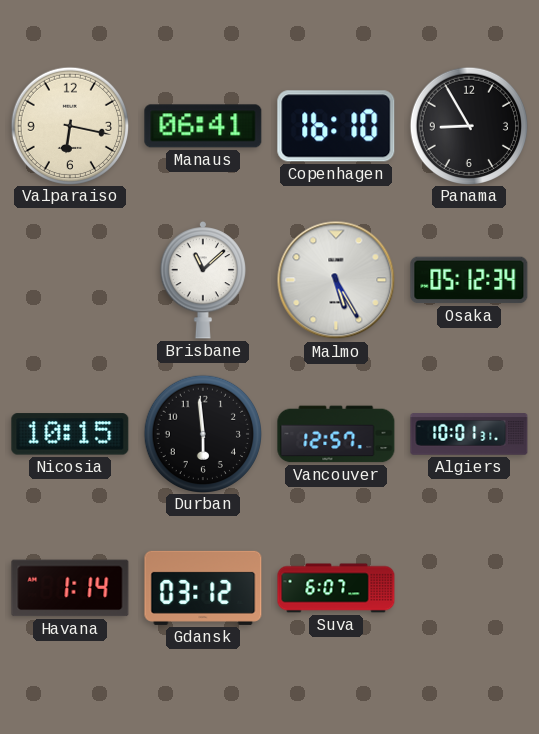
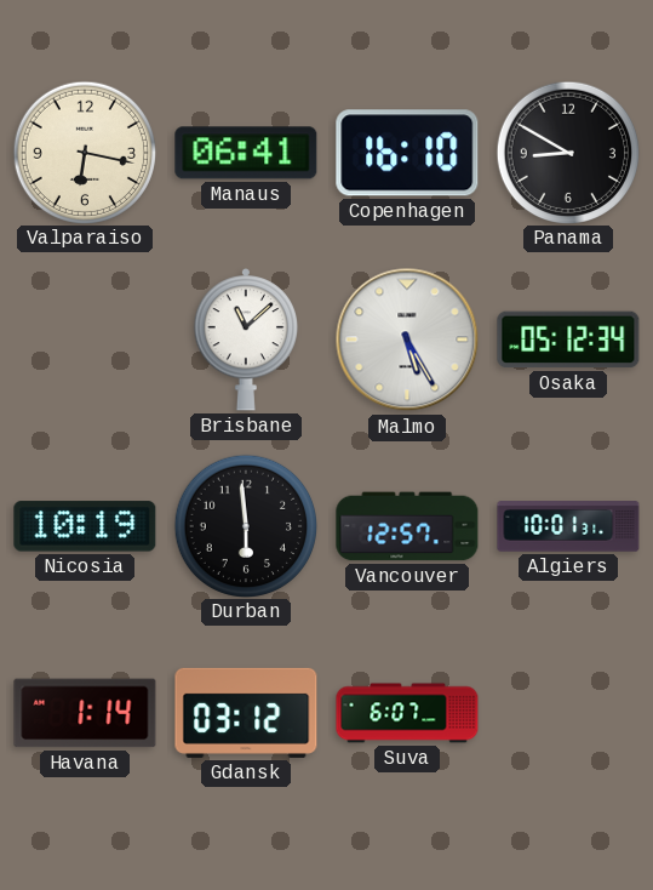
Panama: 8:55 -> 8:50 (567, 152)
Nicosia: 10:15 -> 10:19 (85, 526)
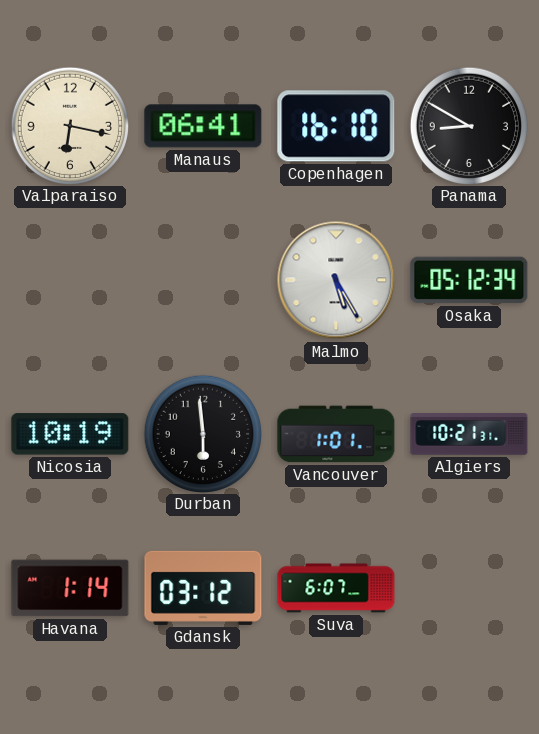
Brisbane: 11:08 -> none (246, 341)
Vancouver: 12:57 -> 1:01 (336, 434)
Algiers: 10:01 -> 10:21 (469, 434)
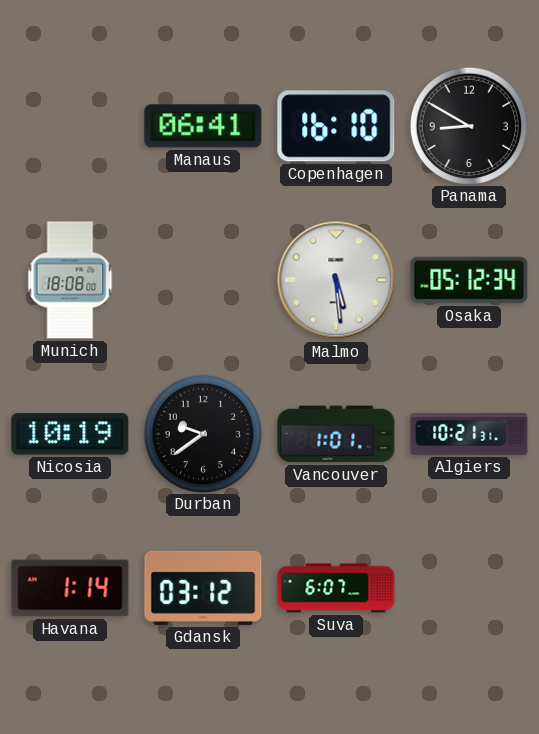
Valparaiso: 6:17 -> none (69, 125)
Munich: none -> 18:08 (70, 280)
Malmo: 5:25 -> 5:29 (336, 280)
Durban: 5:59 -> 9:39 (202, 433)
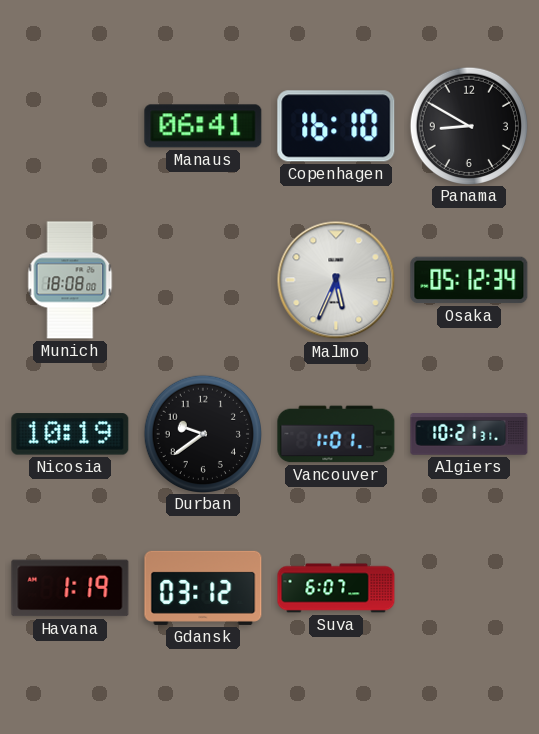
Malmo: 5:29 -> 5:34 (336, 280)
Havana: 1:14 -> 1:19 (70, 588)
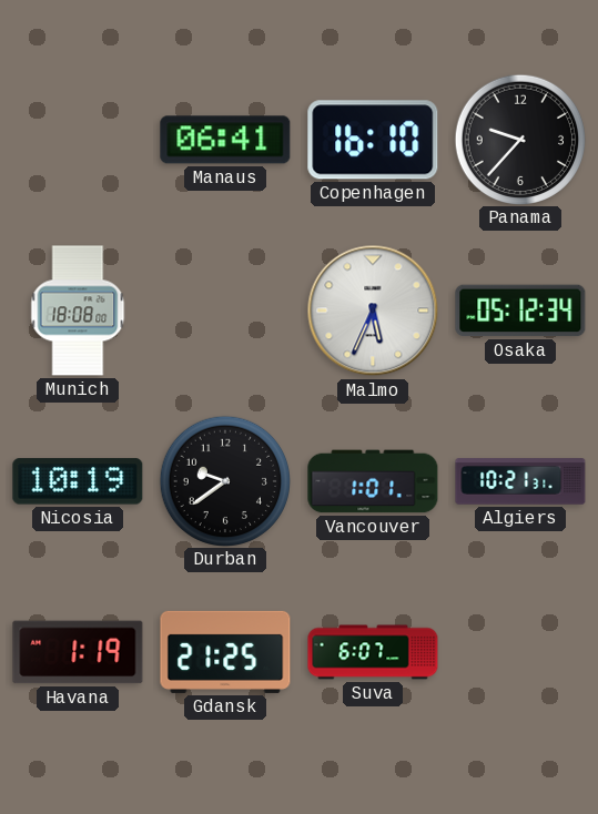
Panama: 8:50 -> 9:37 (519, 139)
Gdansk: 03:12 -> 21:25 (225, 652)
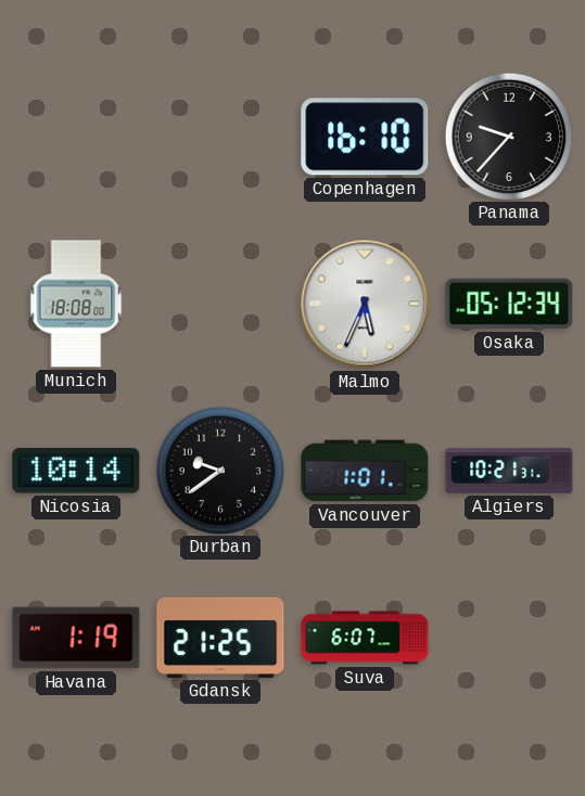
Manaus: 06:41 -> none (225, 140)
Nicosia: 10:19 -> 10:14 (76, 471)
